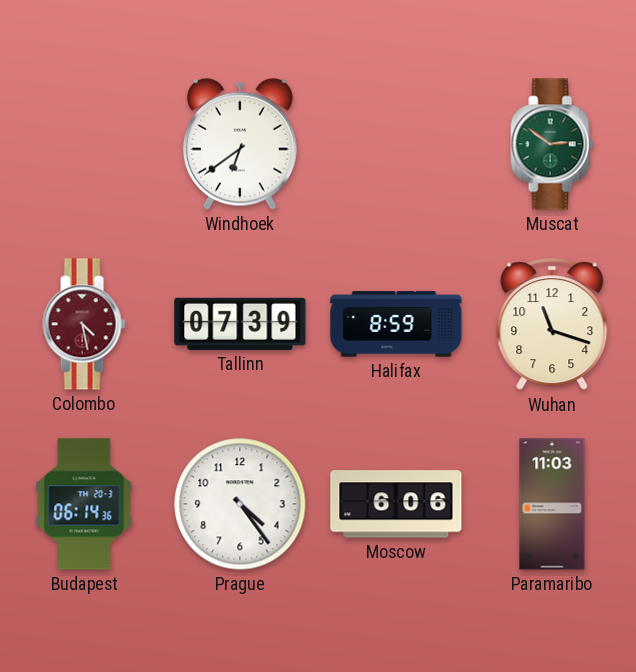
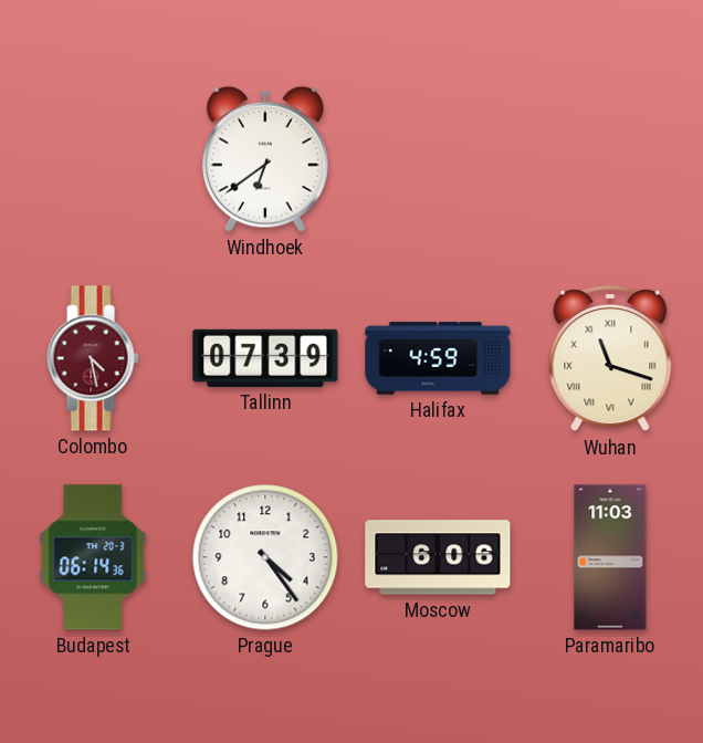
Muscat: 2:51 -> none (552, 144)
Halifax: 8:59 -> 4:59 (438, 358)
Wuhan numerals: Arabic -> Roman (610, 359)
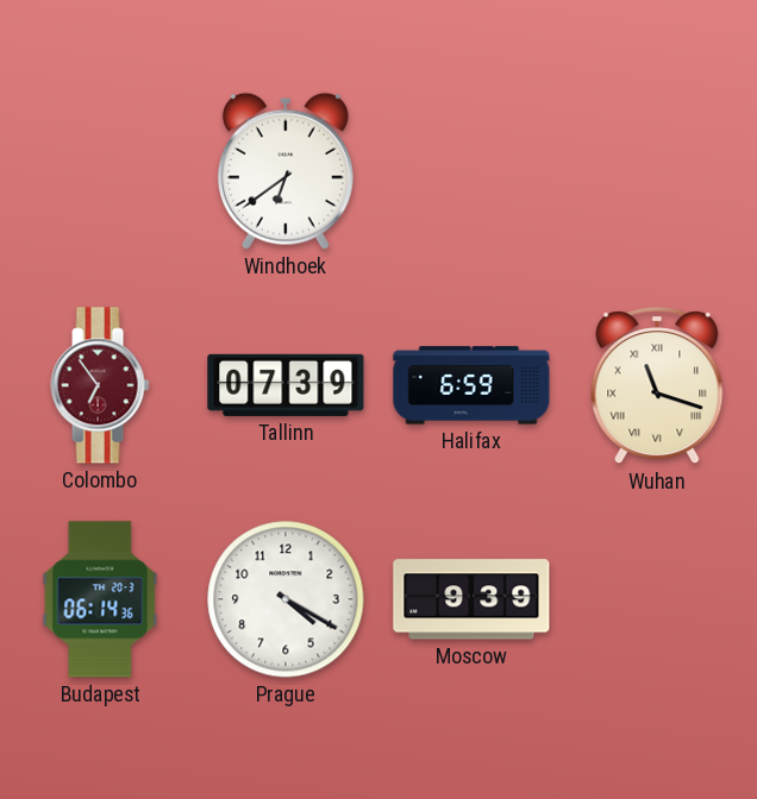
Colombo: 4:28 -> 6:54 (100, 385)
Halifax: 4:59 -> 6:59 (471, 385)
Prague: 4:24 -> 4:20 (286, 599)
Moscow: 6:06 -> 9:39 (471, 599)
Paramaribo: 11:03 -> none (610, 557)
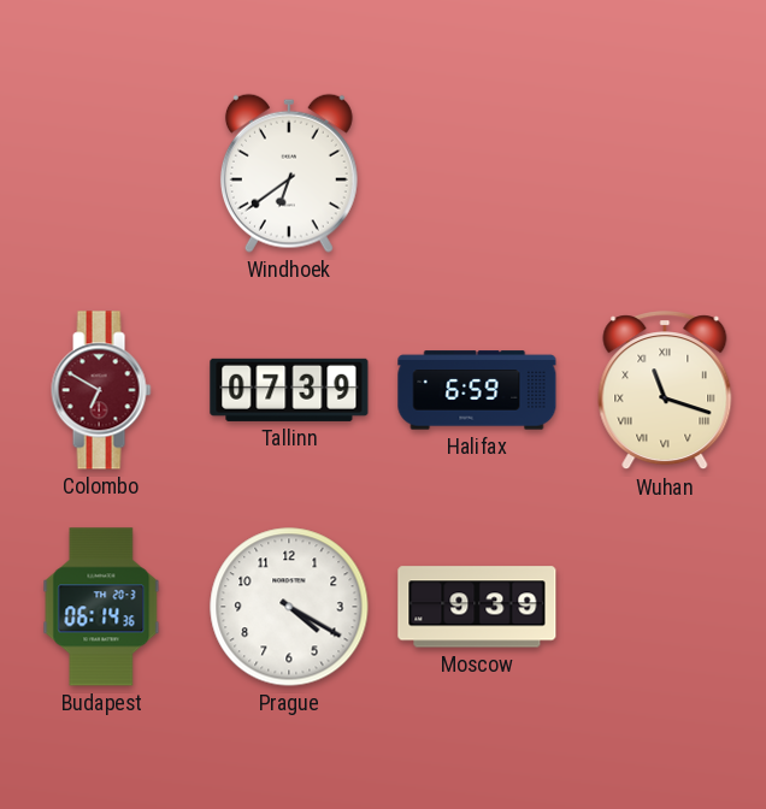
Colombo: 6:54 -> 6:50 (101, 390)
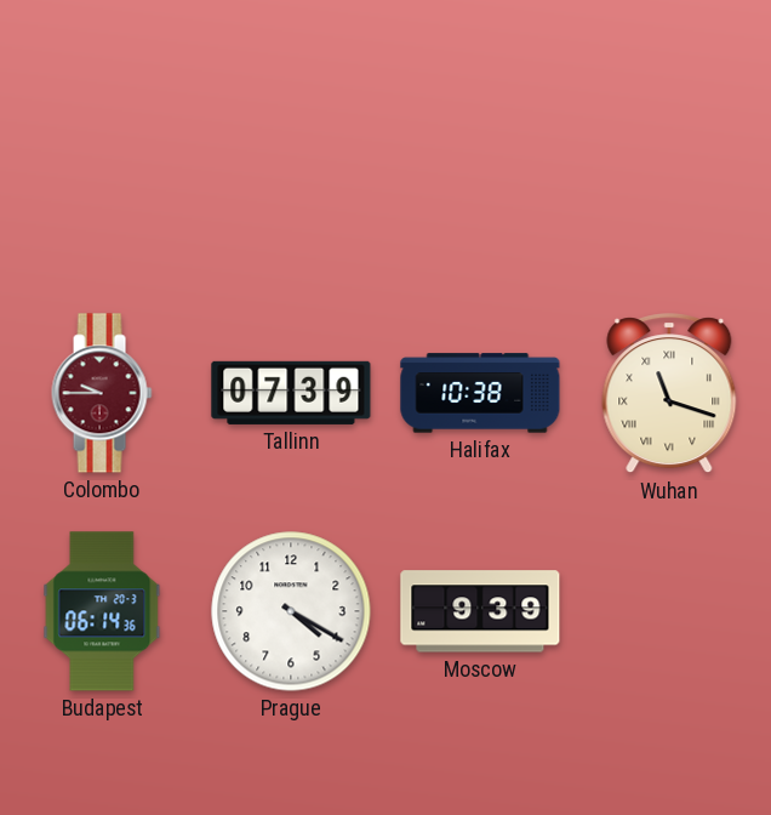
Windhoek: 6:39 -> none (289, 173)
Colombo: 6:50 -> 9:45 (102, 393)
Halifax: 6:59 -> 10:38 (480, 393)
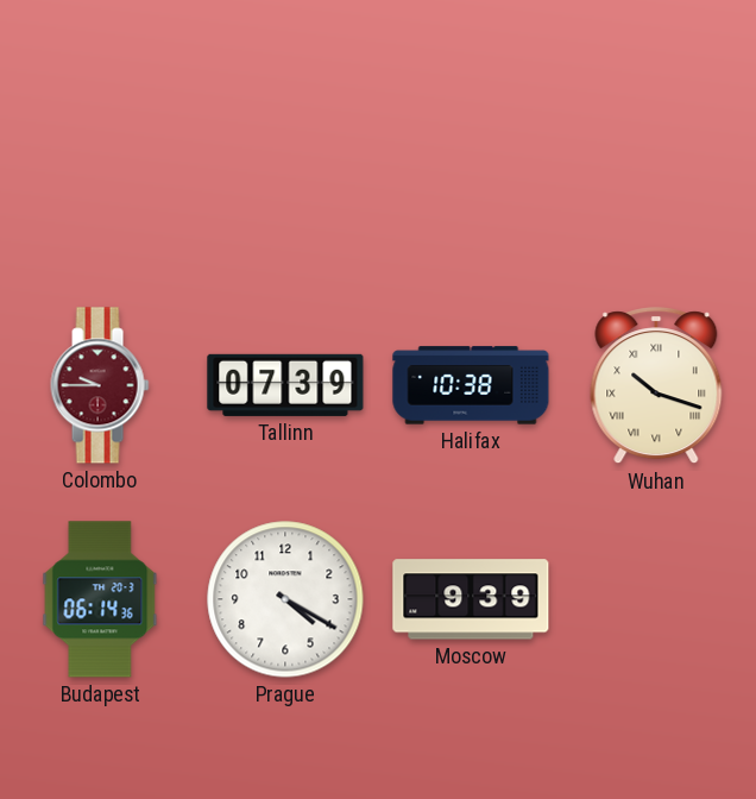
Wuhan: 11:18 -> 10:18 (656, 386)
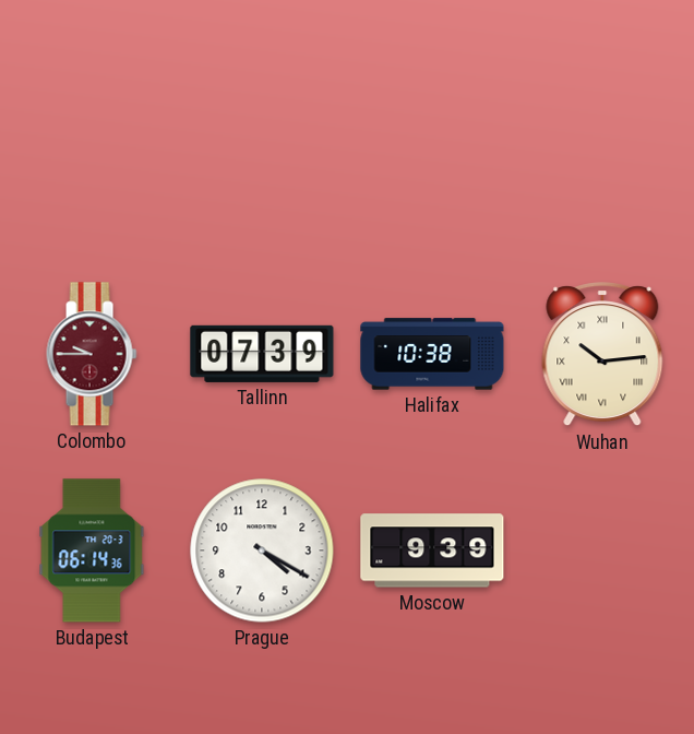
Wuhan: 10:18 -> 10:14 (602, 355)
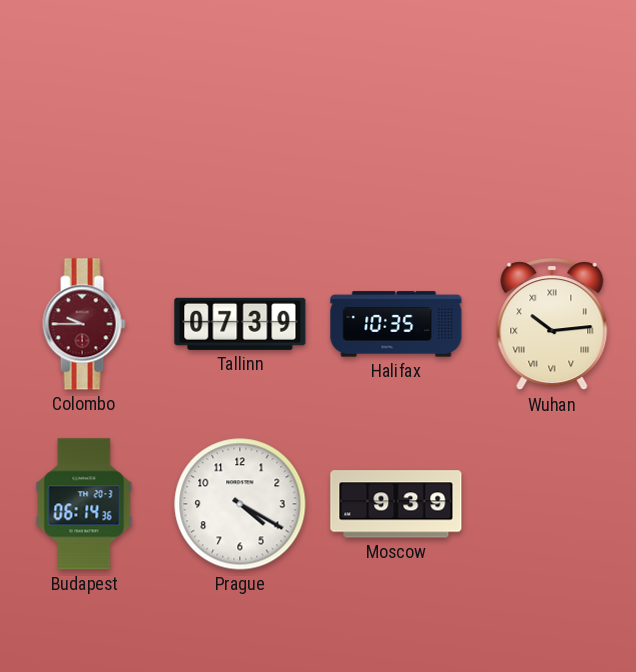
Halifax: 10:38 -> 10:35 (396, 324)
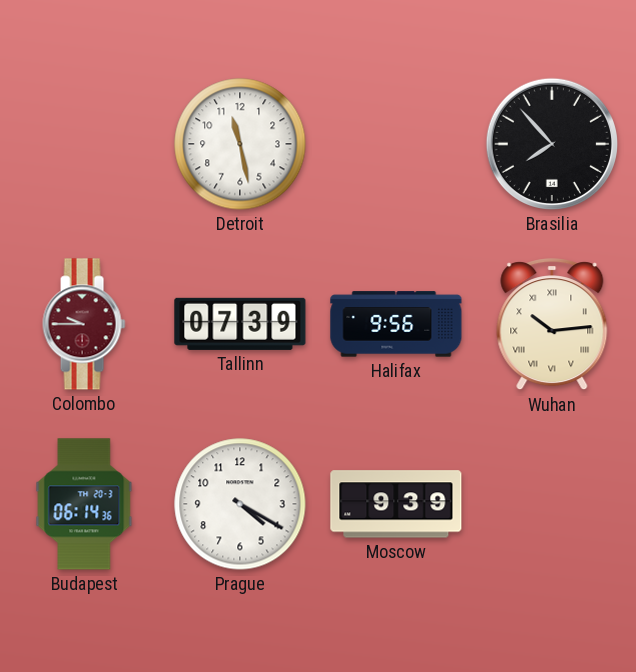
Detroit: none -> 11:28 (240, 144)
Brasilia: none -> 7:53 (552, 144)
Halifax: 10:35 -> 9:56 (396, 324)
